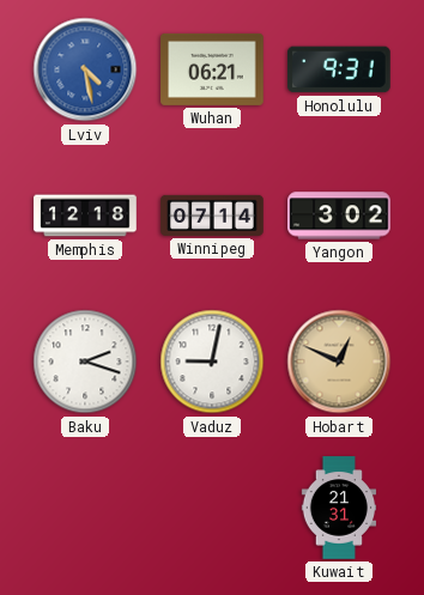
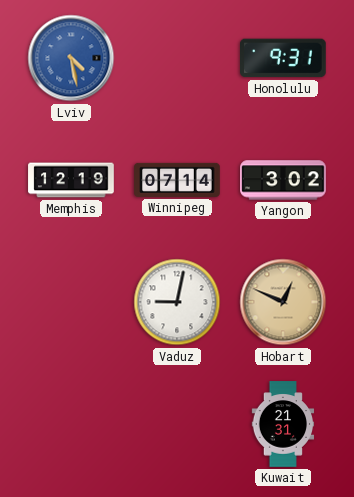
Wuhan: 06:21 -> none (212, 69)
Memphis: 12:18 -> 12:19 (71, 180)
Baku: 2:18 -> none (85, 362)
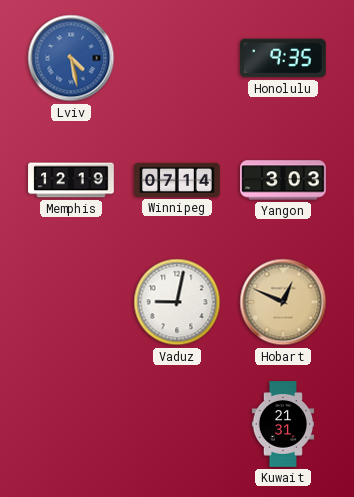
Honolulu: 9:31 -> 9:35 (284, 58)
Yangon: 3:02 -> 3:03 (283, 180)
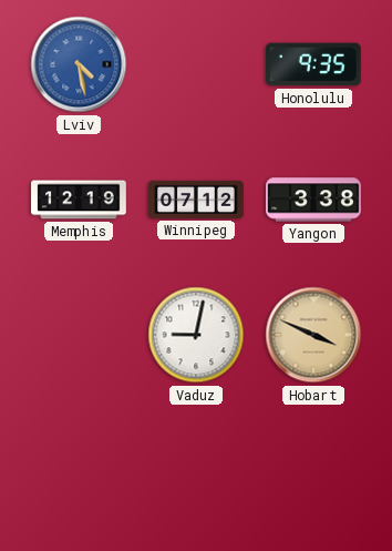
Winnipeg: 07:14 -> 07:12 (196, 200)
Yangon: 3:03 -> 3:38 (313, 200)
Hobart: 12:49 -> 3:49 (313, 335)
Kuwait: 21:31 -> none (283, 424)
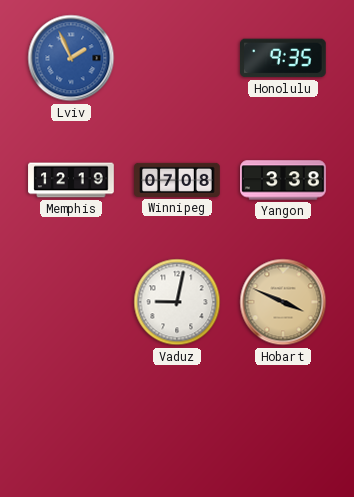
Lviv: 4:28 -> 1:56 (71, 58)
Winnipeg: 07:12 -> 07:08 (177, 180)
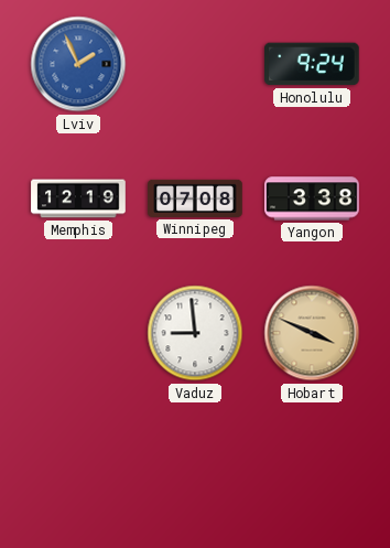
Honolulu: 9:35 -> 9:24 (313, 64)
Vaduz: 9:02 -> 8:59 (195, 333)
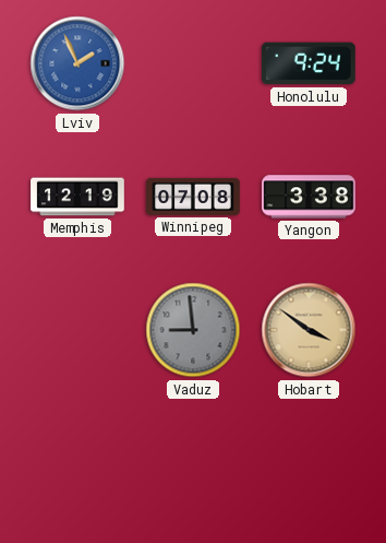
Vaduz dial: white -> grey (193, 330)
Hobart: 3:49 -> 3:51 (309, 330)
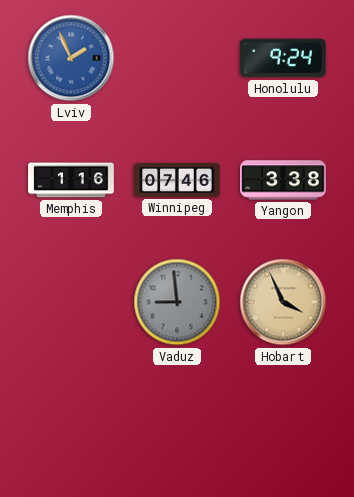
Memphis: 12:19 -> 1:16 (71, 180)
Winnipeg: 07:08 -> 07:46 (177, 180)
Hobart: 3:51 -> 3:56 (283, 302)
